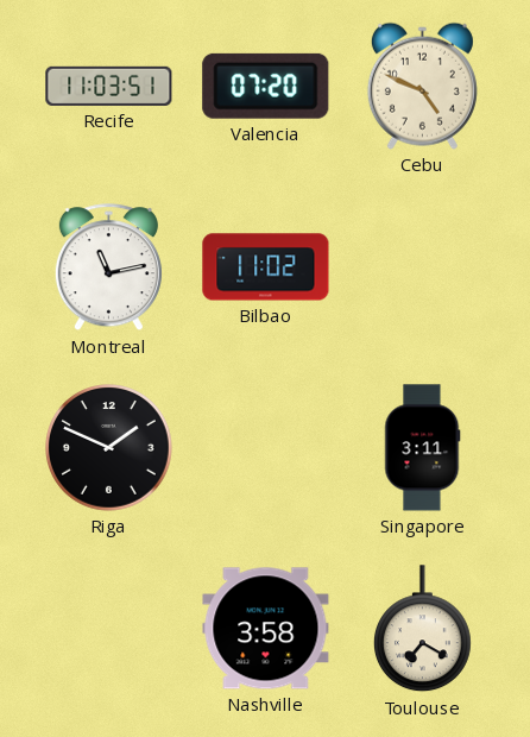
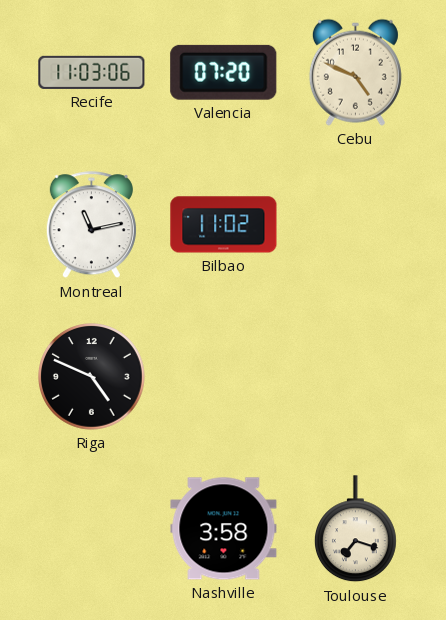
Recife: 11:03:51 -> 11:03:06 (92, 72)
Riga: 1:49 -> 4:49 (92, 377)
Singapore: 3:11 -> none (423, 448)
Toulouse: 7:20 -> 7:18 (355, 529)
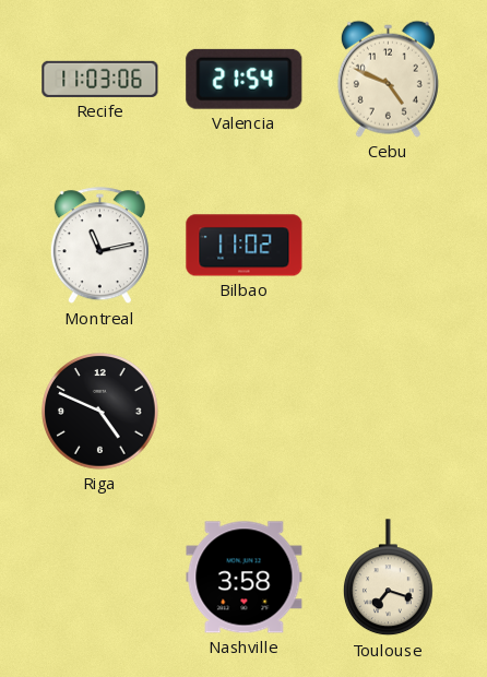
Valencia: 07:20 -> 21:54 (245, 79)
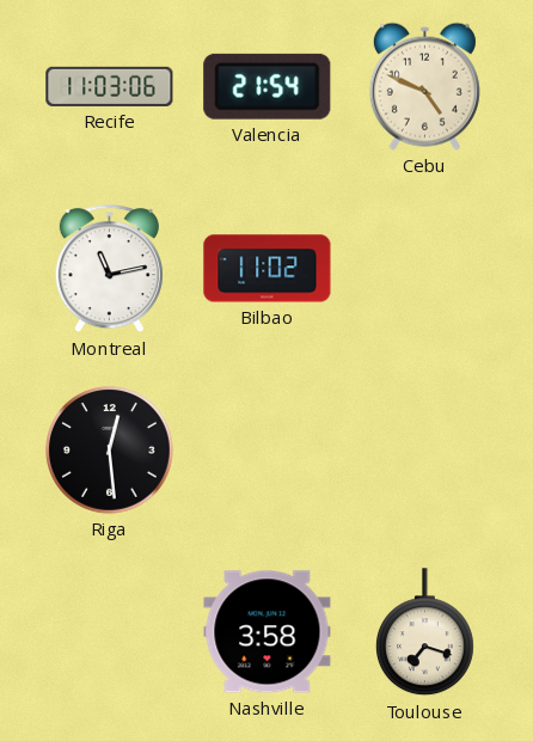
Riga: 4:49 -> 12:29 (110, 451)
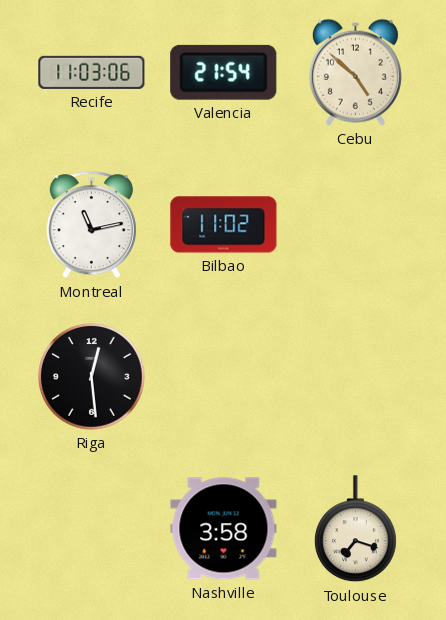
Cebu: 4:49 -> 4:52 (355, 72)
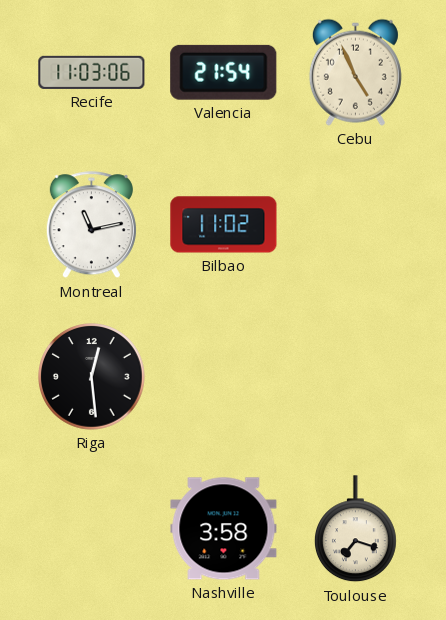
Cebu: 4:52 -> 4:56 (355, 72)
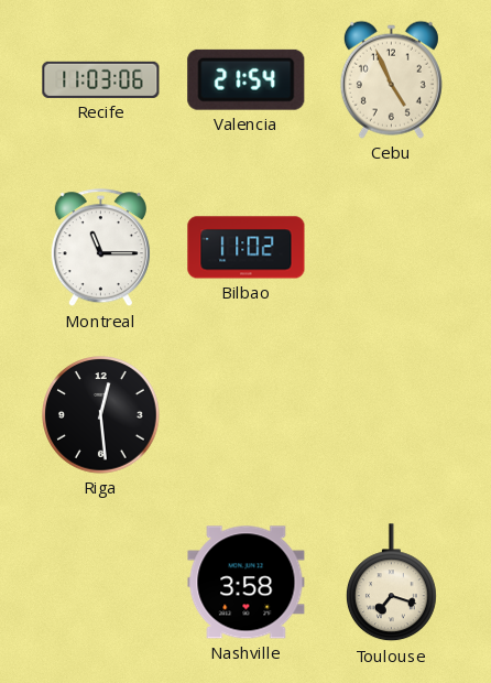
Montreal: 11:13 -> 11:15 (100, 248)
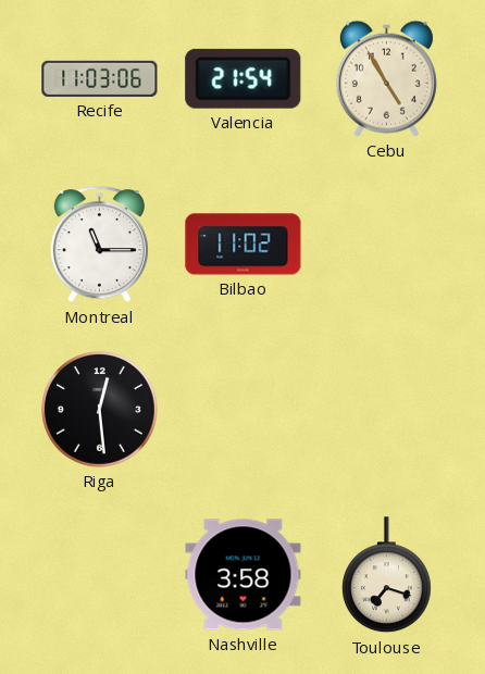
Cebu: 4:56 -> 4:55 (386, 78)
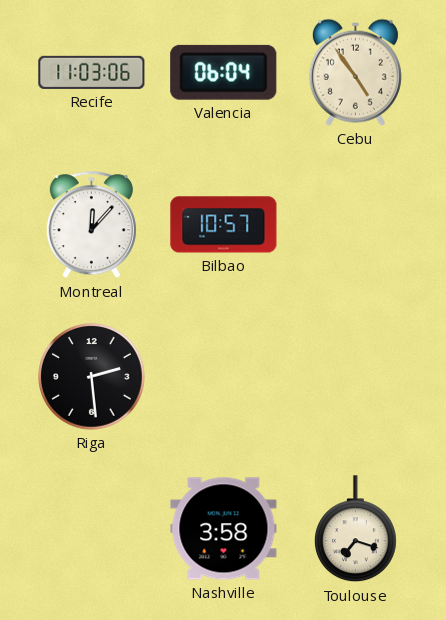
Valencia: 21:54 -> 06:04 (224, 72)
Cebu: 4:55 -> 4:54 (355, 72)
Montreal: 11:15 -> 12:07 (91, 225)
Bilbao: 11:02 -> 10:57 (224, 225)
Riga: 12:29 -> 2:29 (92, 377)
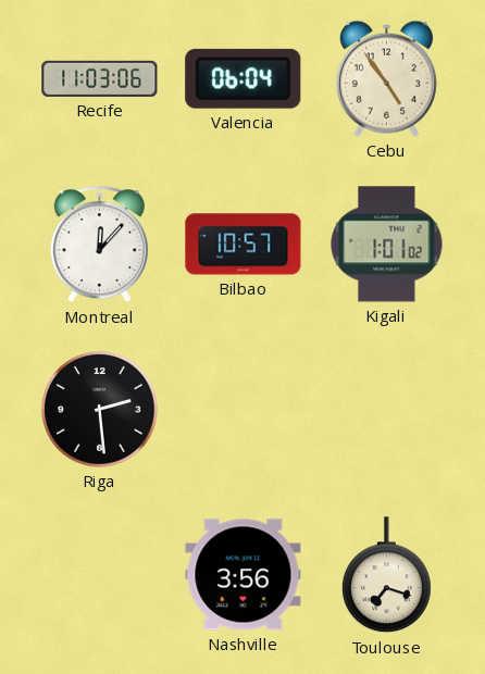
Kigali: none -> 1:01 (387, 245)
Nashville: 3:58 -> 3:56 (244, 575)
